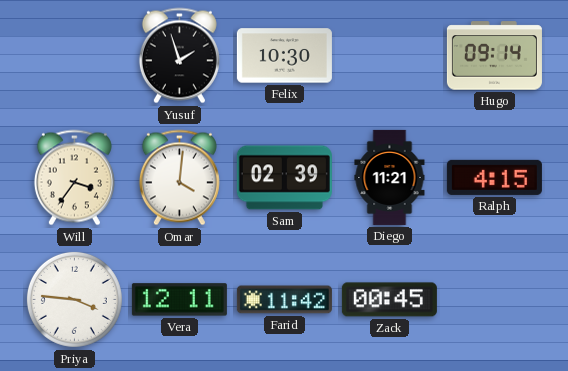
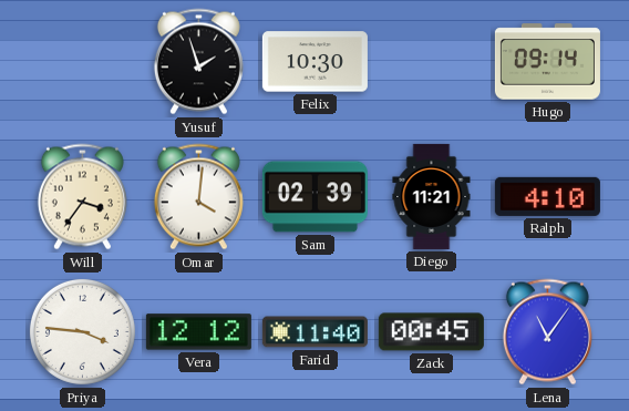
Ralph: 4:15 -> 4:10 (547, 196)
Vera: 12:11 -> 12:12 (198, 332)
Farid: 11:42 -> 11:40 (314, 332)
Lena: none -> 11:06 (547, 332)
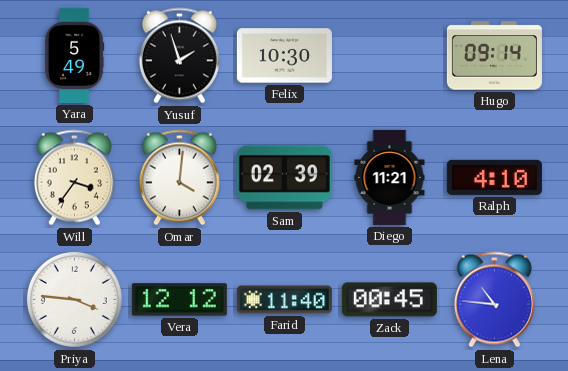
Yara: none -> 5:49 (74, 55)
Lena: 11:06 -> 10:46 (494, 300)
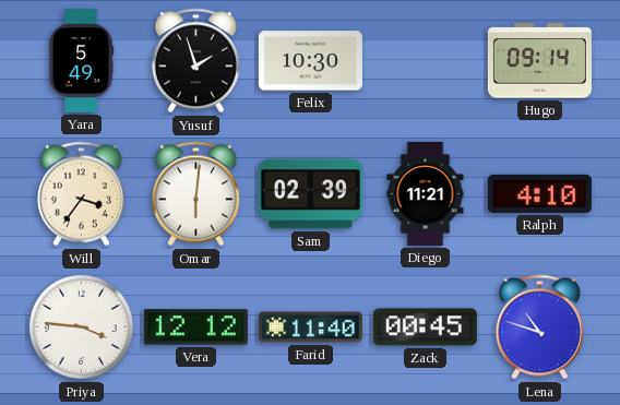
Omar: 4:01 -> 6:01 (195, 194)
Lena: 10:46 -> 10:48 (539, 327)
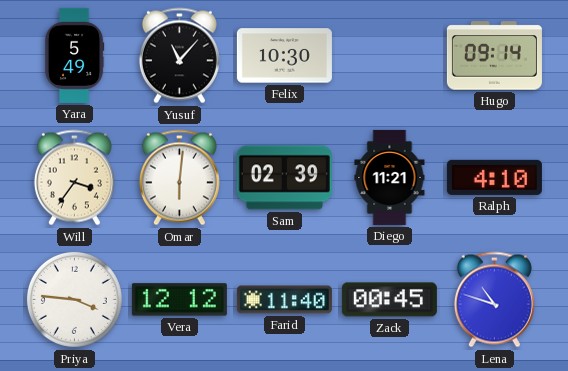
Yusuf: 1:57 -> 11:07 (179, 56)
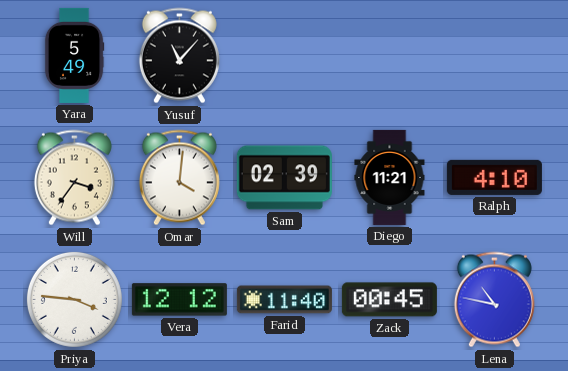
Felix: 10:30 -> none (284, 56)
Hugo: 09:14 -> none (494, 56)
Omar: 6:01 -> 4:01 (179, 178)
Lena: 10:48 -> 10:47 (494, 300)
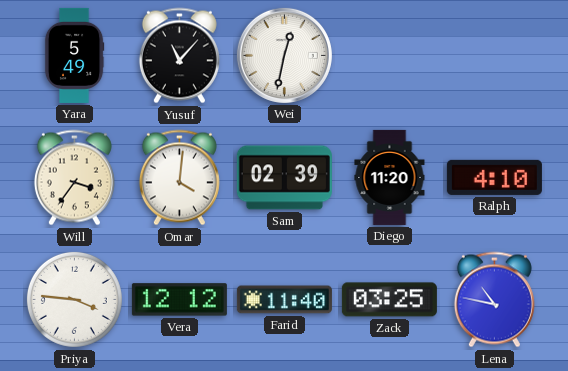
Wei: none -> 12:32 (284, 55)
Diego: 11:21 -> 11:20 (390, 177)
Zack: 00:45 -> 03:25 (389, 300)
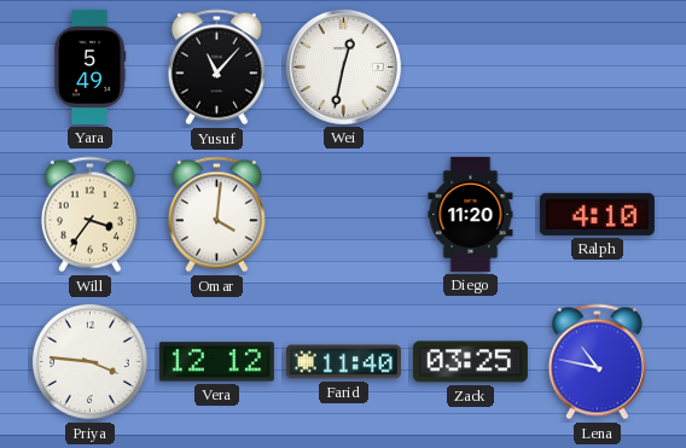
Sam: 02:39 -> none (284, 178)
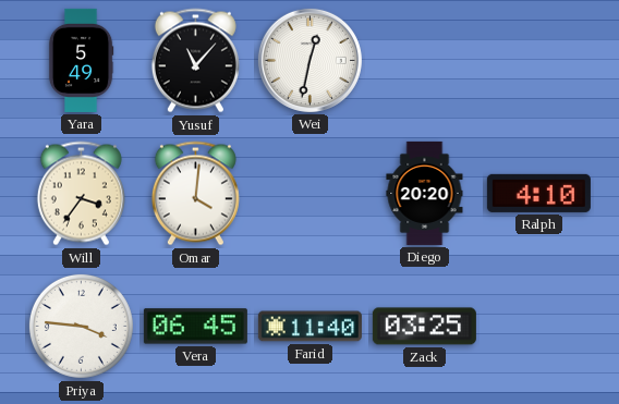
Diego: 11:20 -> 20:20 (425, 193)
Vera: 12:12 -> 06:45 (195, 327)
Lena: 10:47 -> none (597, 362)
